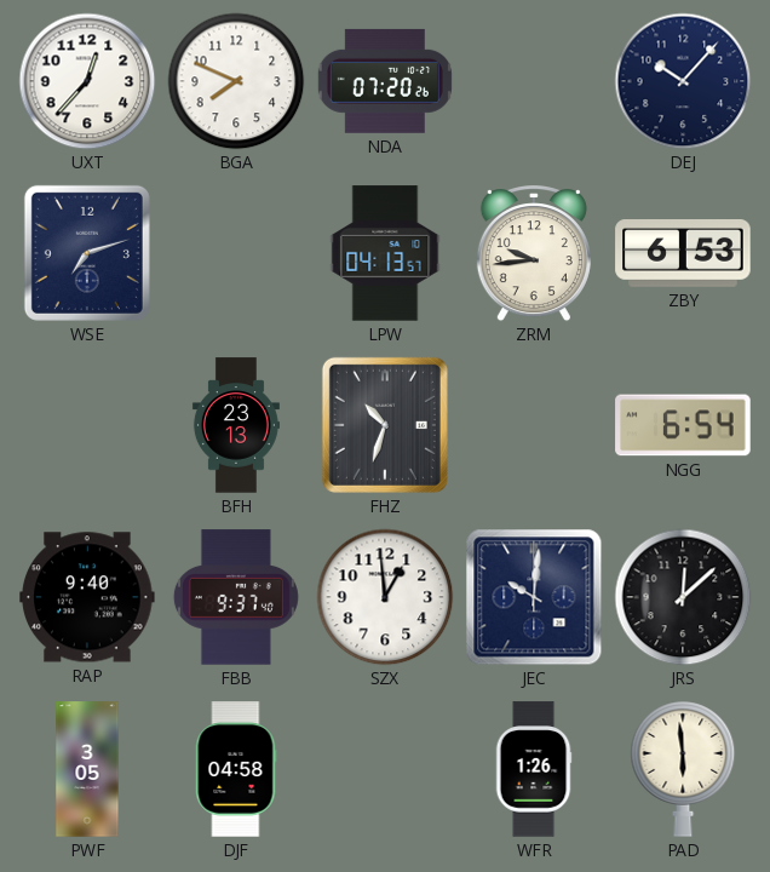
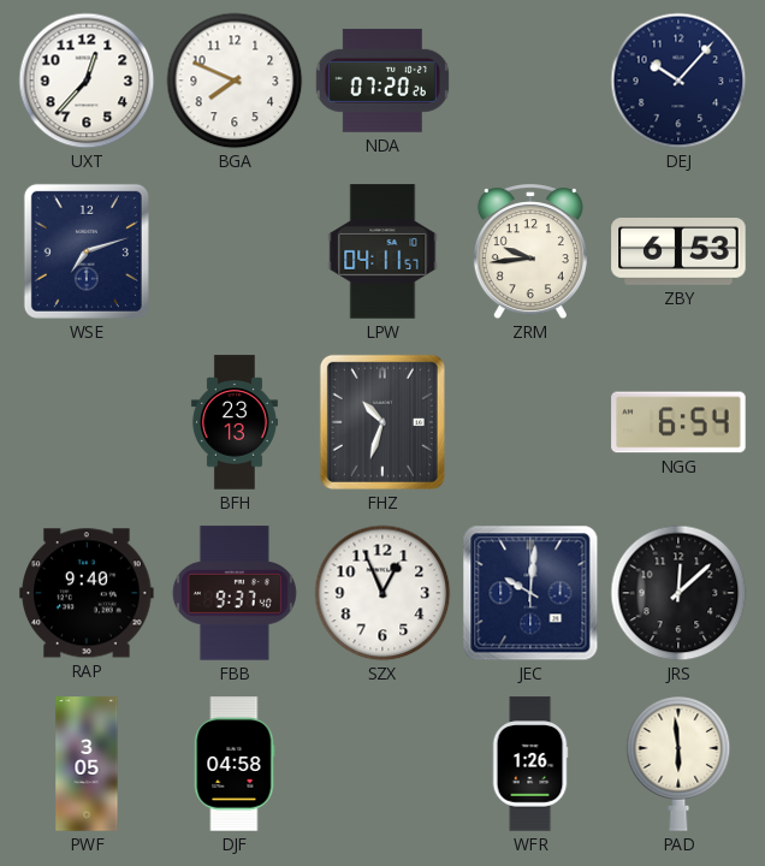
LPW: 04:13 -> 04:11 (382, 251)
SZX: 12:59 -> 12:56 (382, 593)
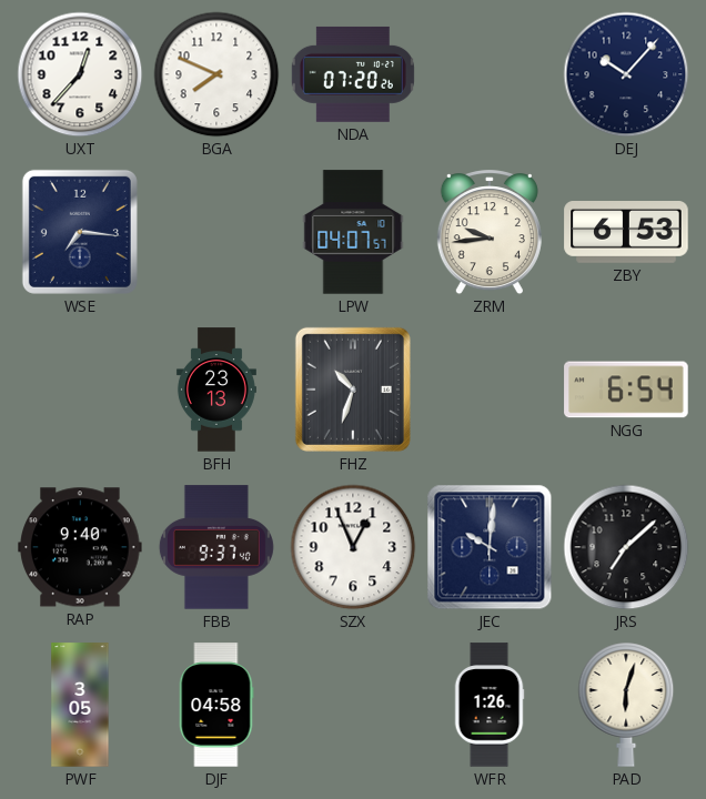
WSE: 7:12 -> 7:16 (80, 232)
LPW: 04:11 -> 04:07 (353, 232)
JRS: 12:08 -> 7:08 (626, 547)
PAD: 5:59 -> 6:03 (626, 705)
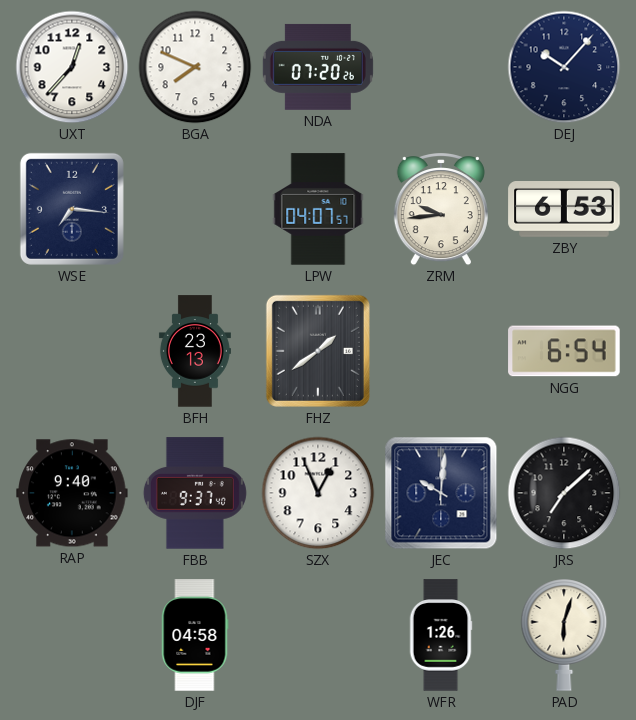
FHZ: 10:33 -> 1:39 (318, 351)
PWF: 3:05 -> none (80, 705)
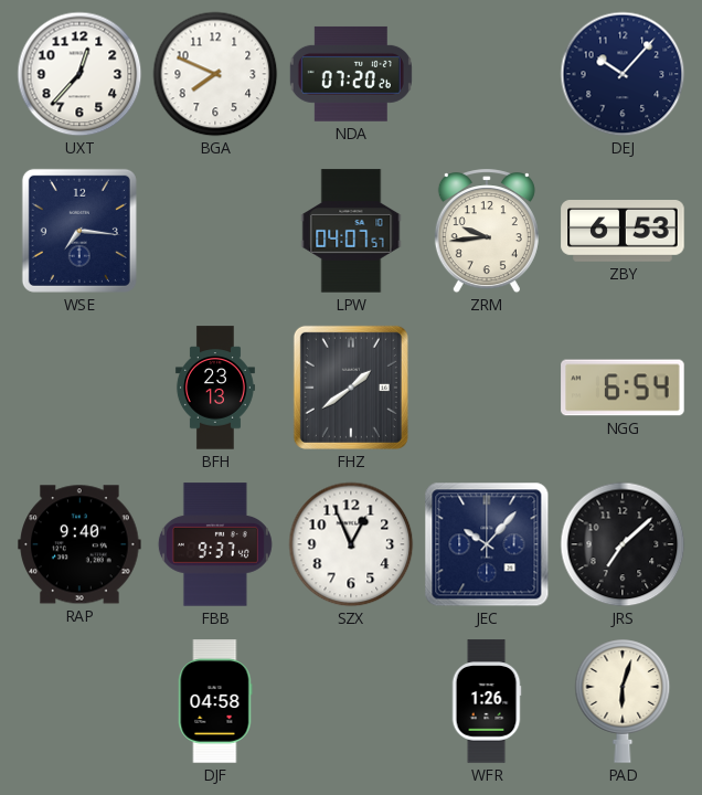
JEC: 10:01 -> 10:07 (487, 544)
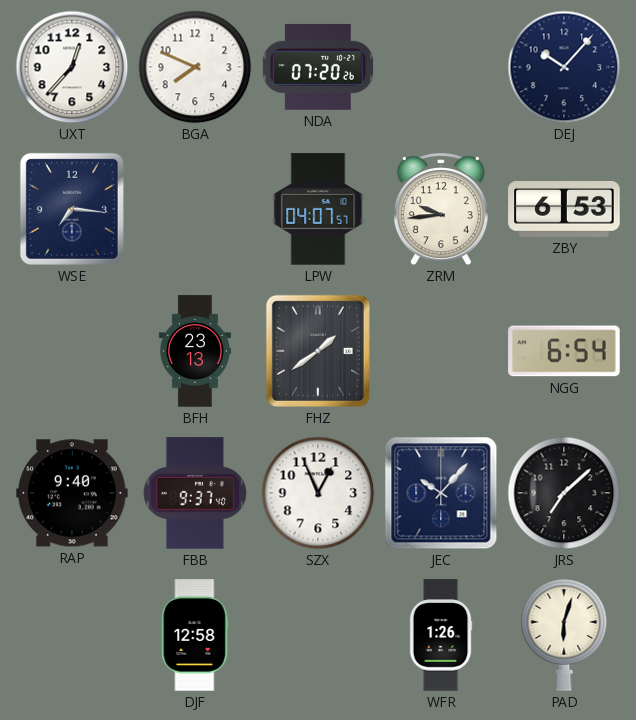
DJF: 04:58 -> 12:58 (195, 635)
